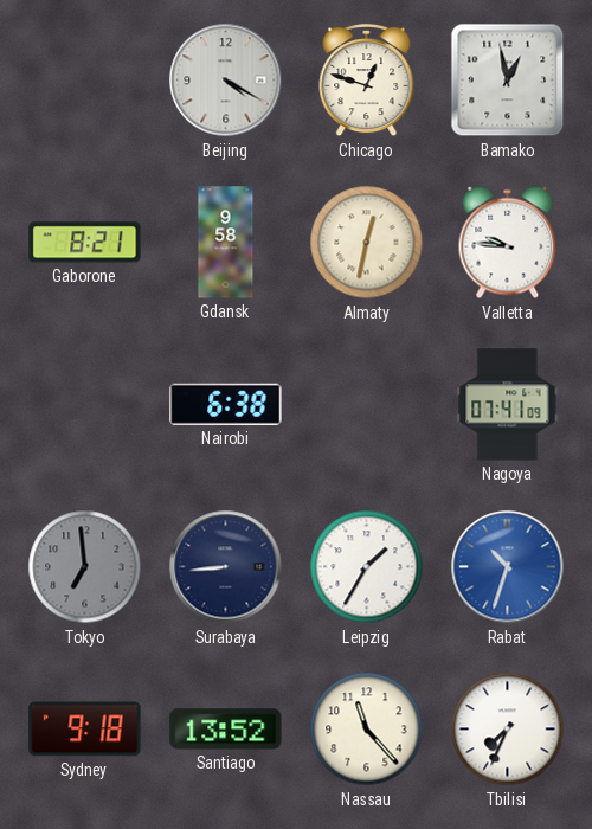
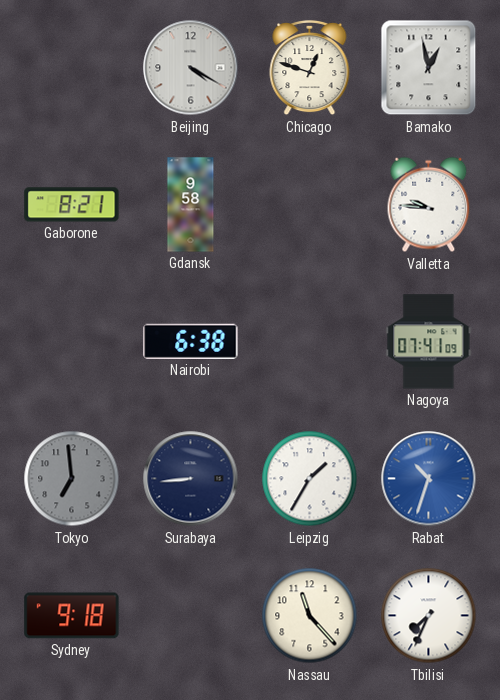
Almaty: 12:32 -> none (367, 243)
Santiago: 13:52 -> none (226, 730)
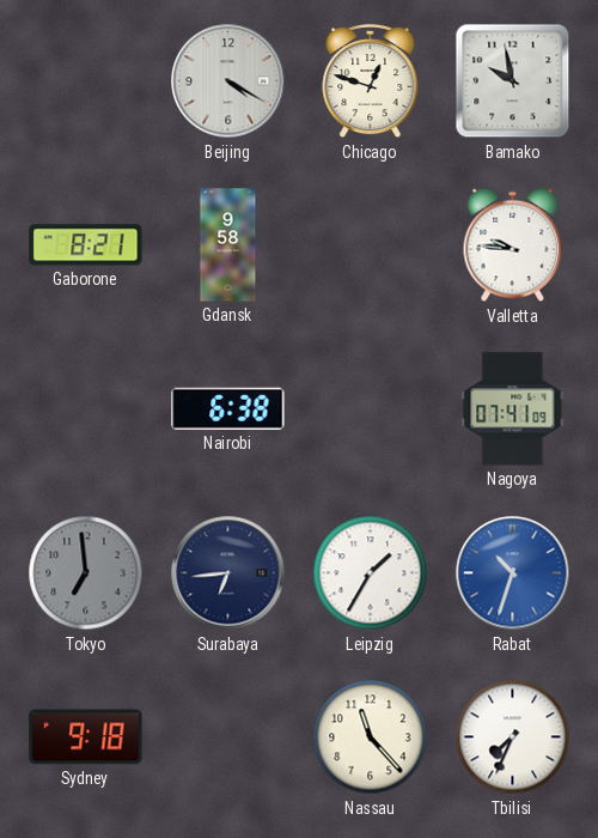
Bamako: 12:58 -> 9:58 (513, 81)
Surabaya: 8:44 -> 6:44 (228, 573)
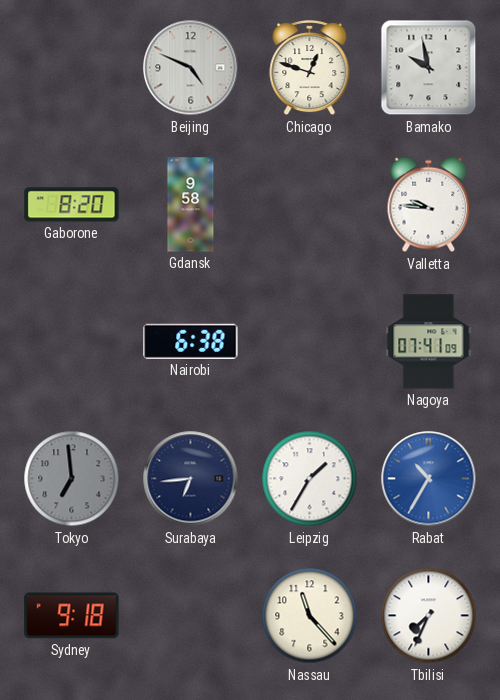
Beijing: 4:20 -> 4:49 (191, 68)
Gaborone: 8:21 -> 8:20 (72, 205)
Rabat: 10:33 -> 10:35 (429, 479)
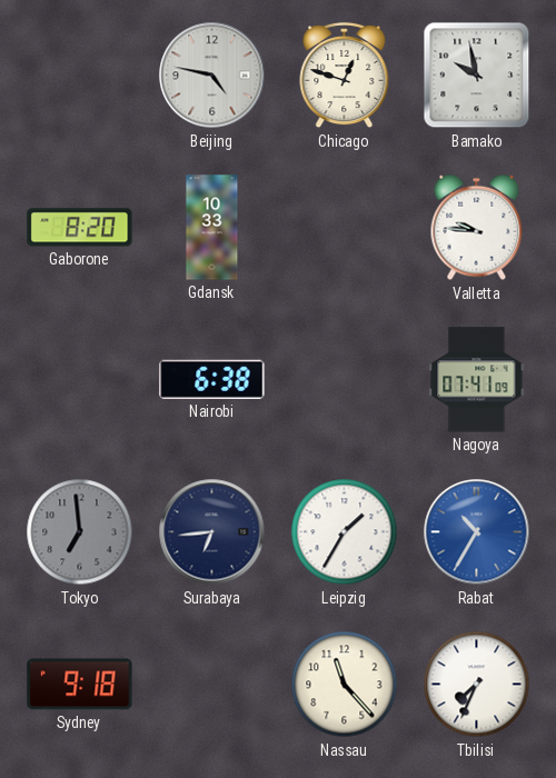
Beijing: 4:49 -> 4:47 (212, 76)
Gdansk: 9:58 -> 10:33 (212, 228)
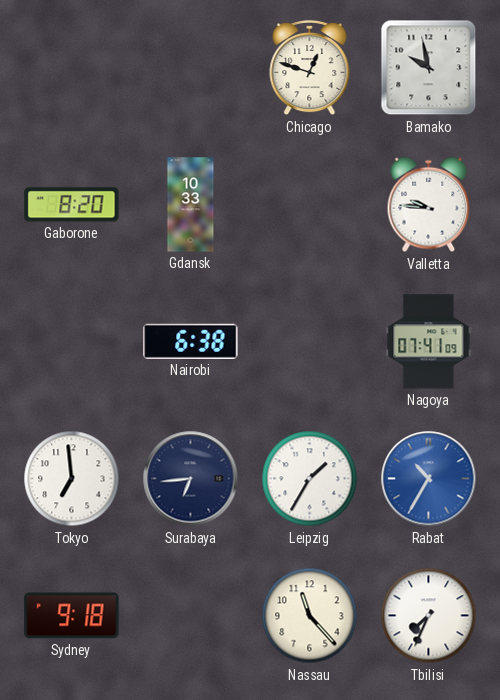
Beijing: 4:47 -> none (212, 76)
Tokyo dial: grey -> white (72, 479)
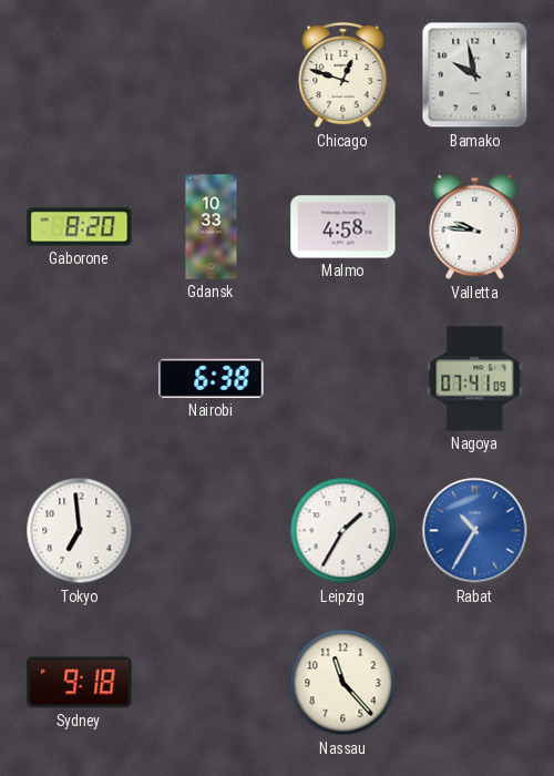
Malmo: none -> 4:58 (343, 227)
Surabaya: 6:44 -> none (191, 479)
Tbilisi: 7:34 -> none (429, 616)
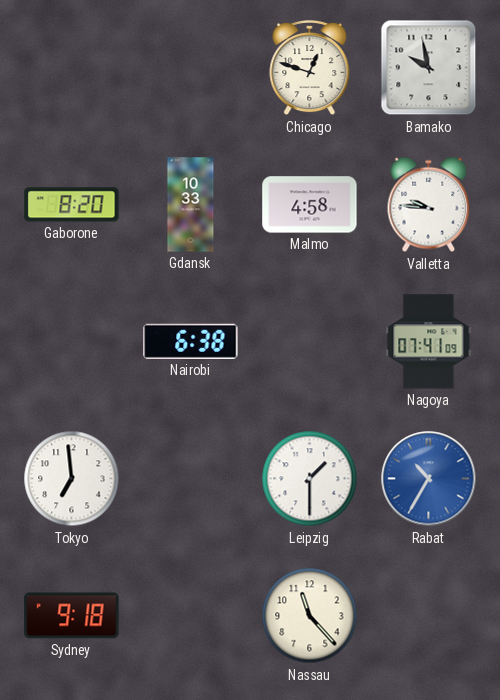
Leipzig: 1:35 -> 1:30 (310, 479)
